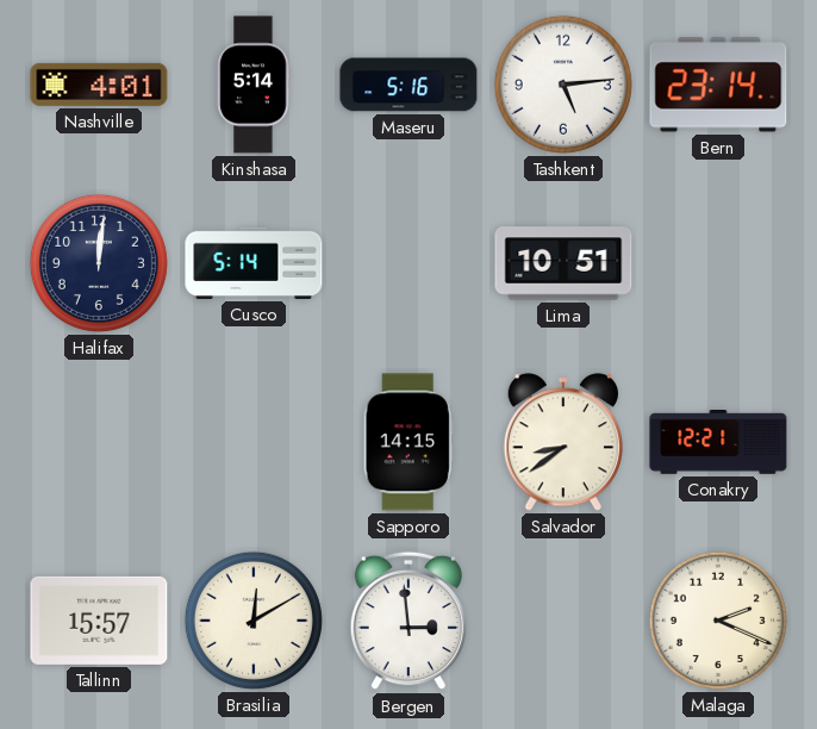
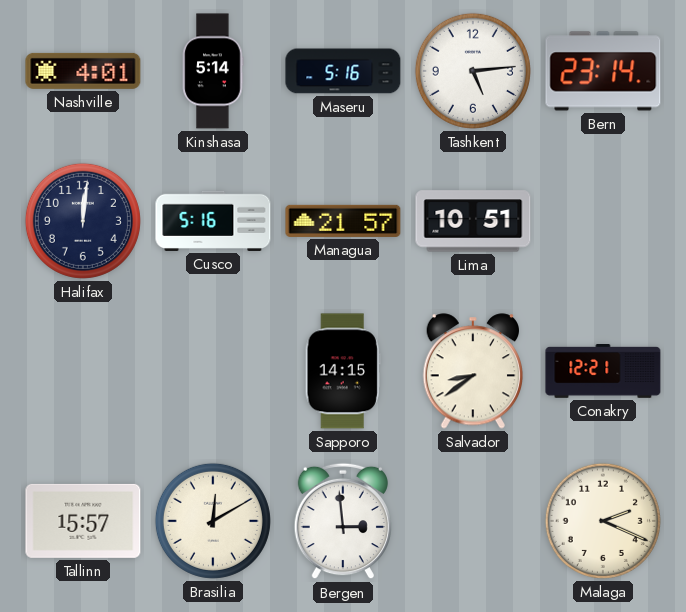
Cusco: 5:14 -> 5:16 (213, 221)
Managua: none -> 21:57 (343, 221)
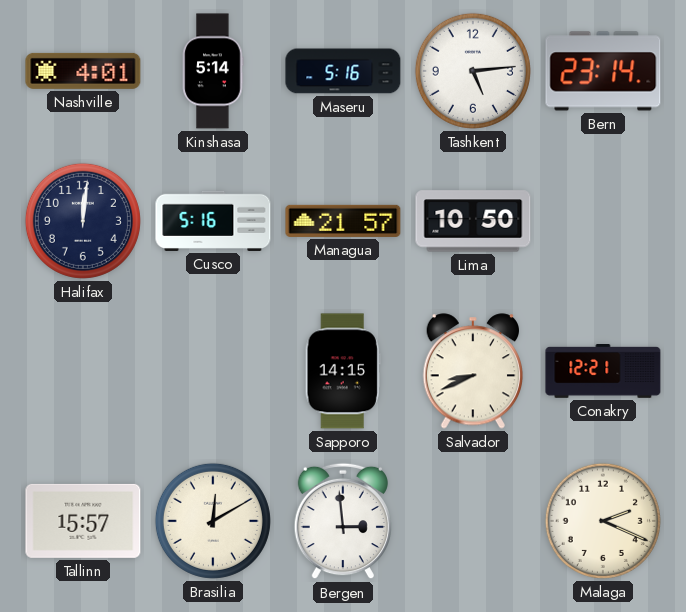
Lima: 10:51 -> 10:50 (473, 221)
Salvador: 8:39 -> 8:41 (473, 371)
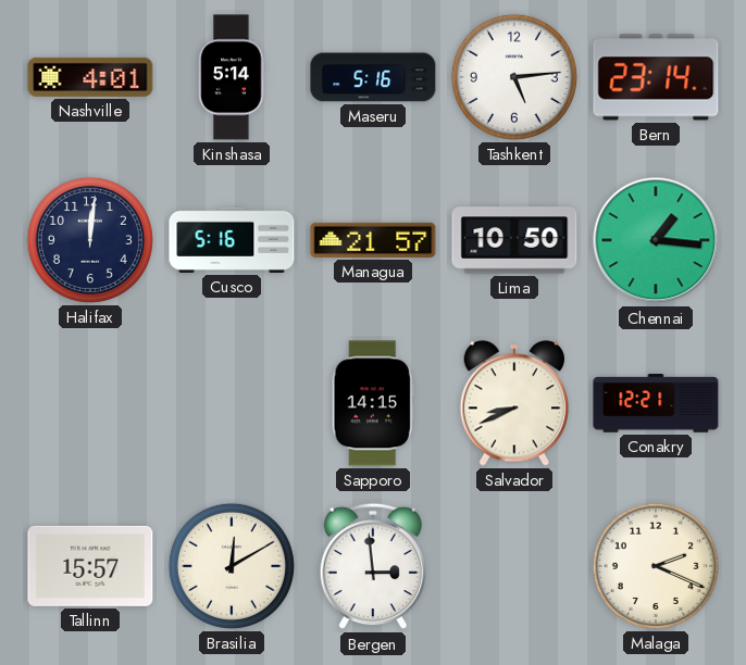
Chennai: none -> 1:16 (656, 240)
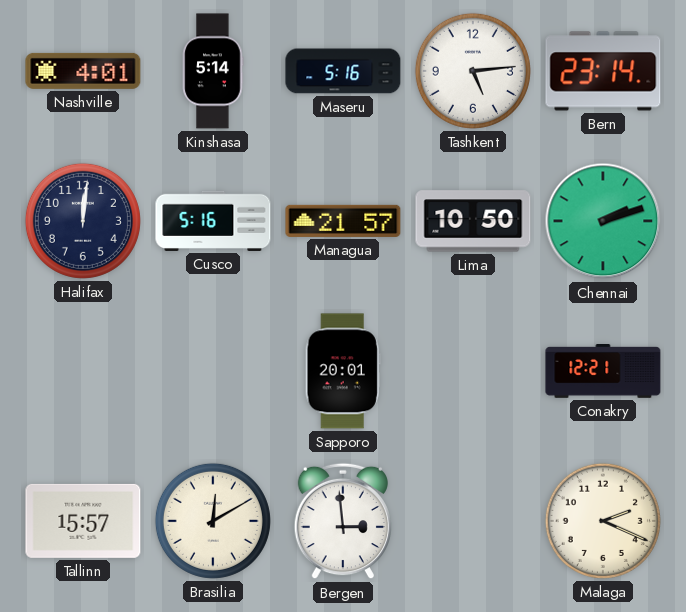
Chennai: 1:16 -> 2:12 (603, 221)
Sapporo: 14:15 -> 20:01 (343, 371)
Salvador: 8:41 -> none (514, 403)
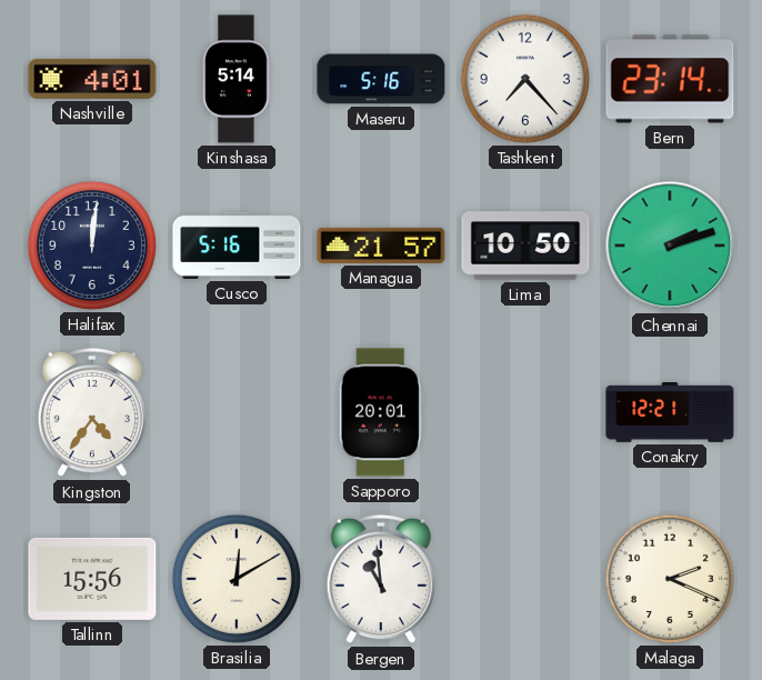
Tashkent: 5:14 -> 7:23 (525, 79)
Kingston: none -> 4:36 (92, 412)
Tallinn: 15:57 -> 15:56 (92, 579)
Bergen: 2:59 -> 10:59 (381, 579)
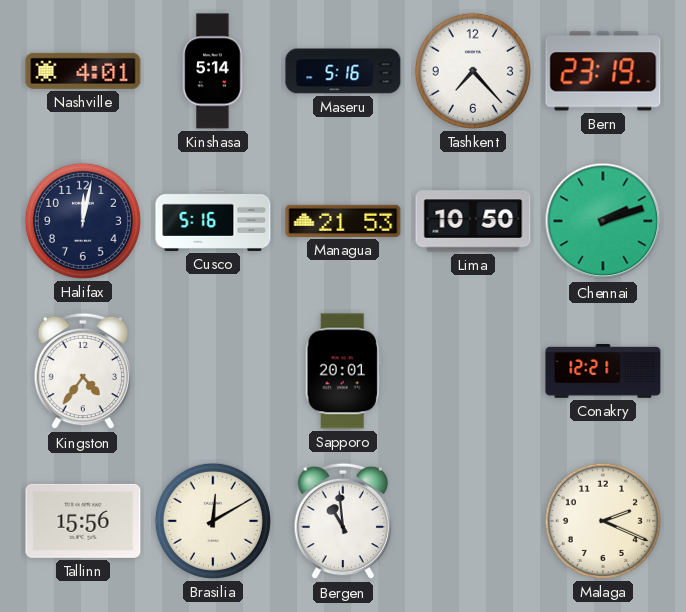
Bern: 23:14 -> 23:19 (603, 71)
Halifax: 12:01 -> 12:02 (83, 221)
Managua: 21:57 -> 21:53 (343, 221)
